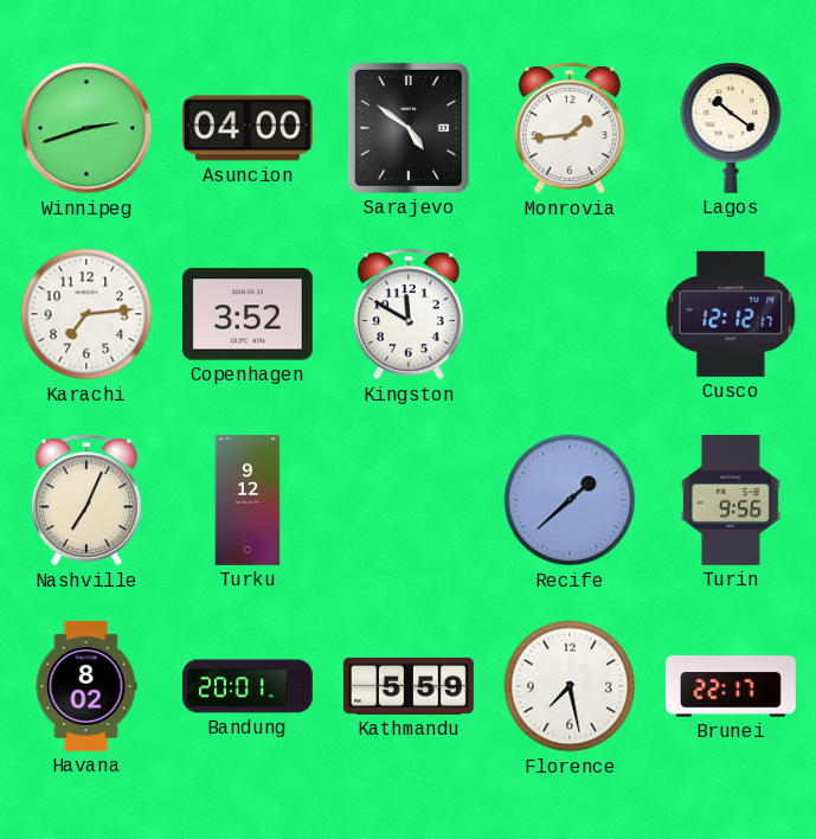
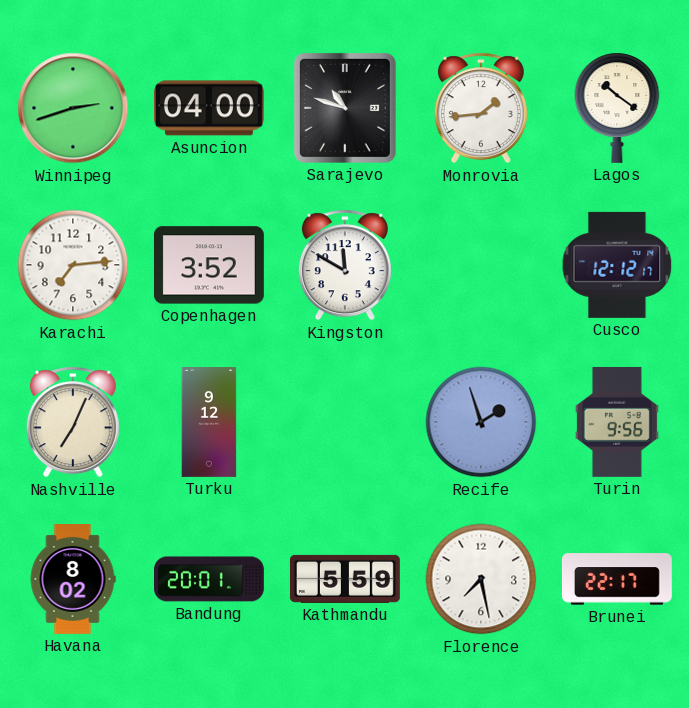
Sarajevo: 4:51 -> 10:48 (345, 108)
Recife: 1:38 -> 1:57 (481, 422)
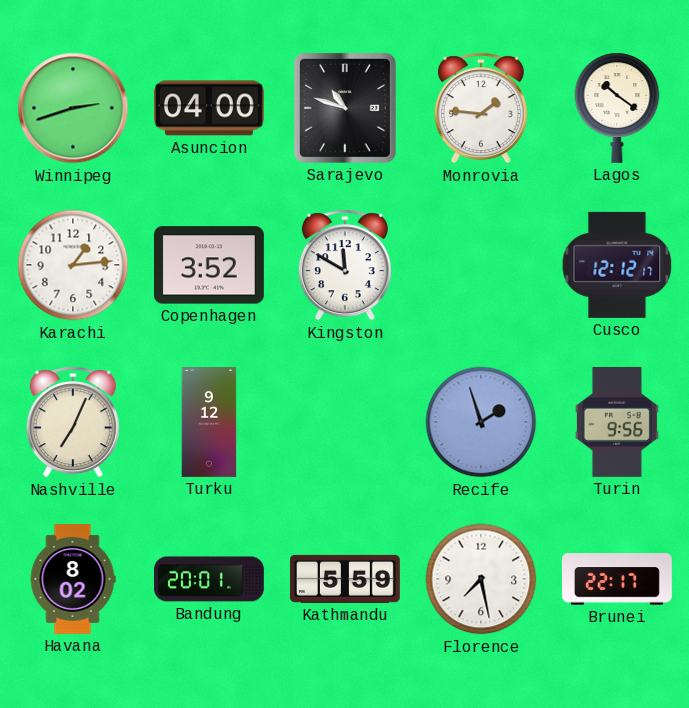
Monrovia: 1:44 -> 1:46 (481, 108)
Karachi: 7:14 -> 1:14 (73, 265)
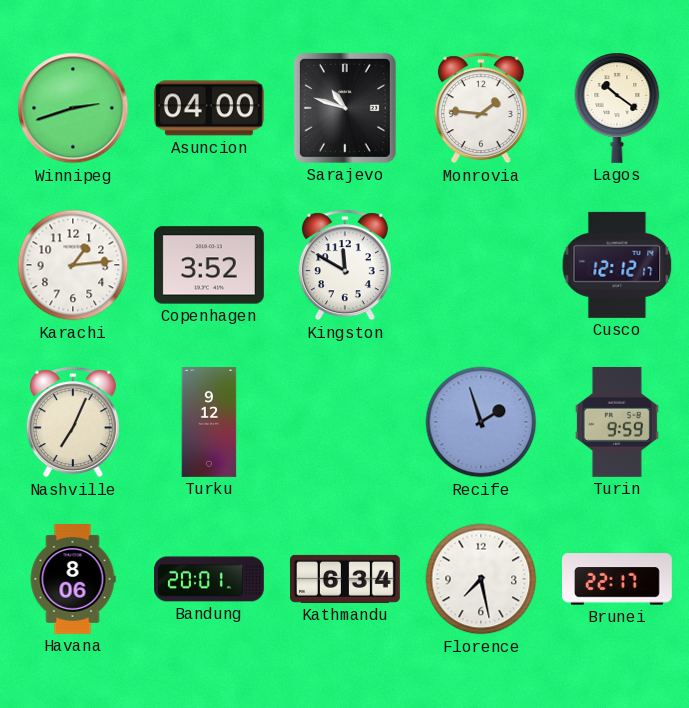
Turin: 9:56 -> 9:59 (617, 422)
Havana: 8:02 -> 8:06 (73, 580)
Kathmandu: 5:59 -> 6:34 (345, 579)
